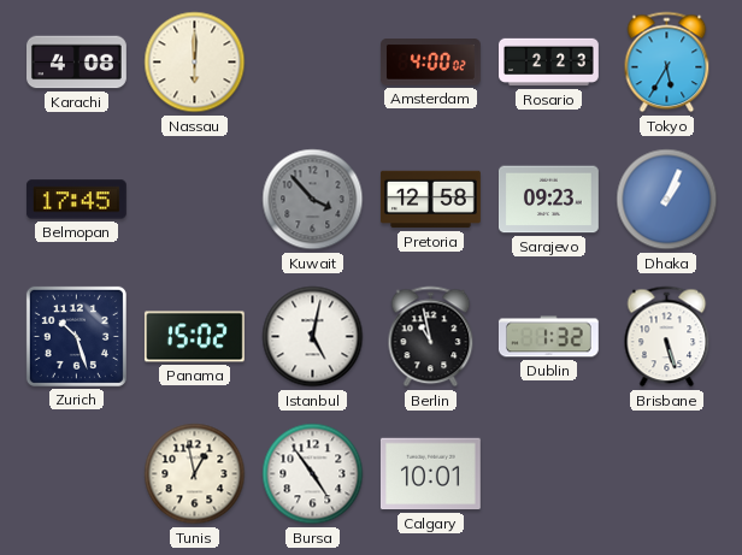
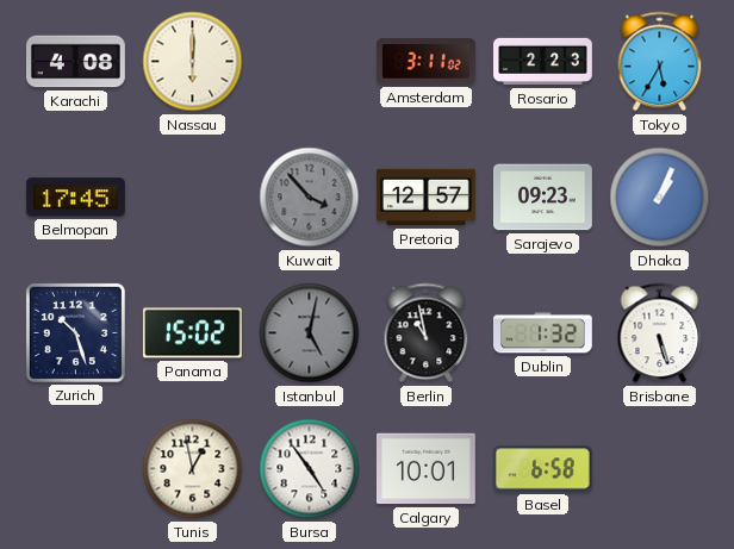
Amsterdam: 4:00 -> 3:11 (425, 62)
Pretoria: 12:58 -> 12:57 (427, 198)
Istanbul dial: white -> grey (310, 333)
Basel: none -> 6:58 (542, 469)
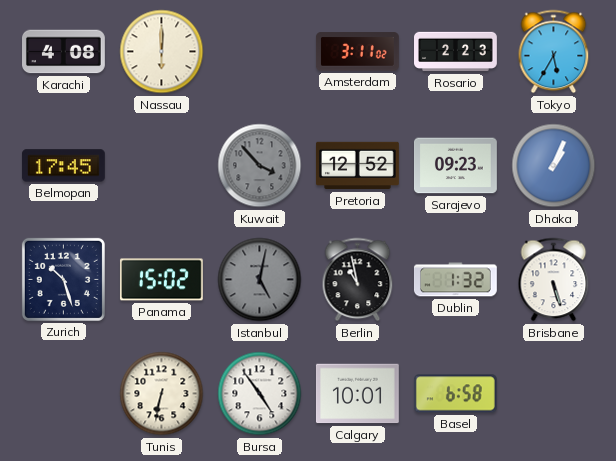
Pretoria: 12:57 -> 12:52 (358, 166)
Tunis: 12:58 -> 6:32 (162, 394)
